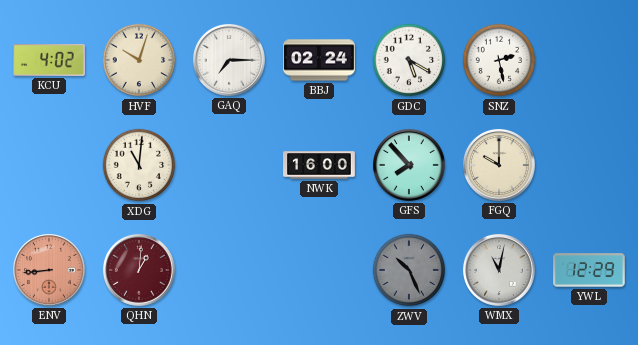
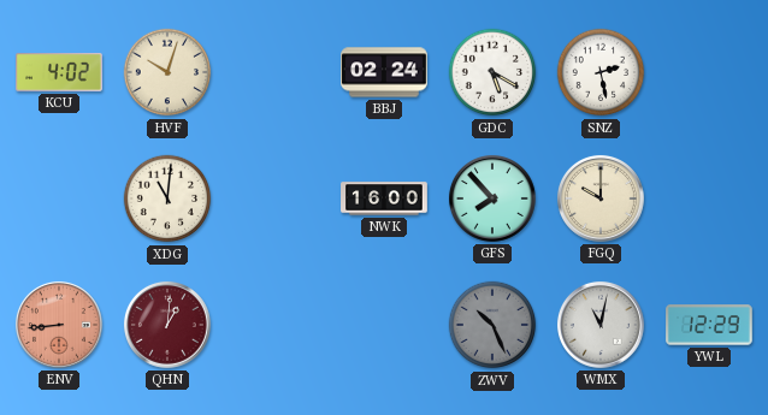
GAQ: 7:15 -> none (229, 60)
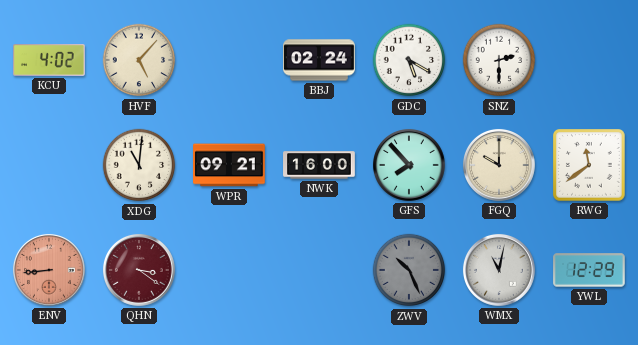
HVF: 10:03 -> 5:07 (139, 60)
SNZ: 2:28 -> 2:30 (499, 60)
WPR: none -> 09:21 (229, 165)
RWG: none -> 11:39 (590, 166)
QHN: 1:01 -> 3:21 (139, 270)
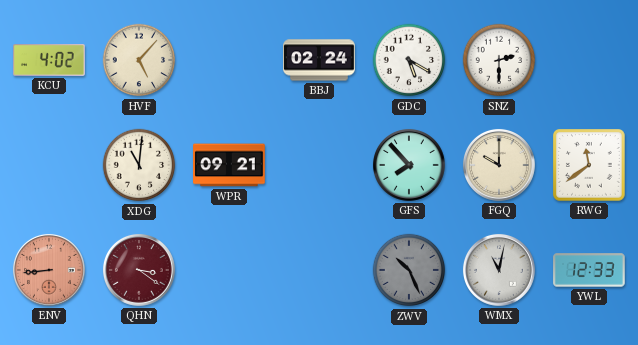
NWK: 16:00 -> none (319, 165)
YWL: 12:29 -> 12:33 (589, 270)
